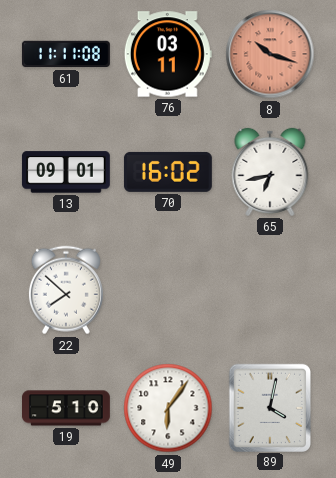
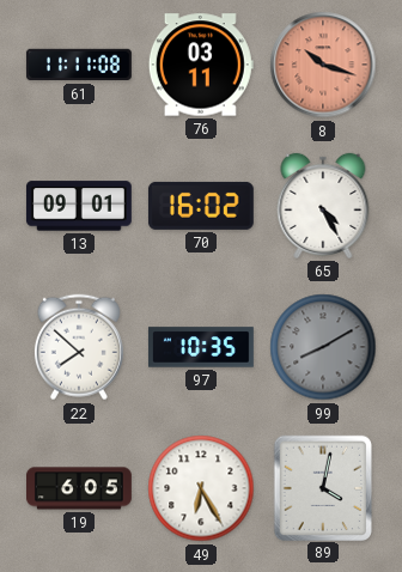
65: 6:43 -> 4:25 (323, 206)
97: none -> 10:35 (201, 347)
99: none -> 8:10 (323, 347)
19: 5:10 -> 6:05 (80, 488)
49: 6:06 -> 6:25 (201, 488)
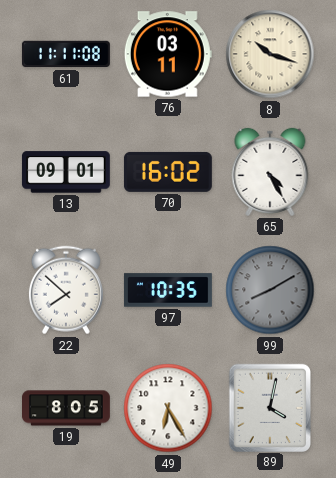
8 dial: salmon -> cream (270, 54)
19: 6:05 -> 8:05 (67, 408)
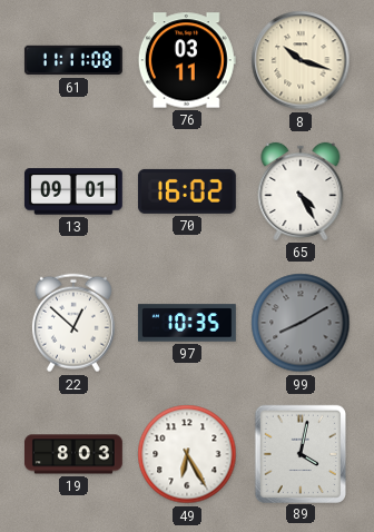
22: 7:52 -> 12:52 (73, 323)
19: 8:05 -> 8:03 (75, 454)
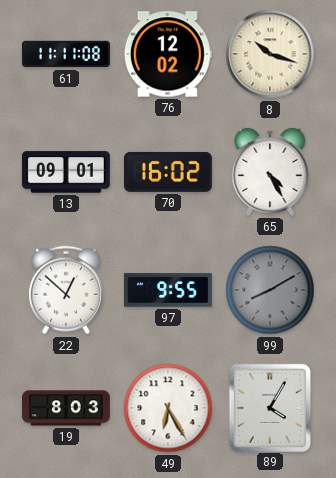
76: 03:11 -> 12:02 (168, 54)
97: 10:35 -> 9:55 (168, 290)
89: 4:02 -> 4:05 (269, 407)
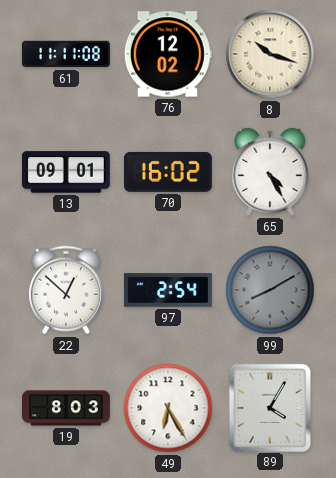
97: 9:55 -> 2:54 (168, 290)
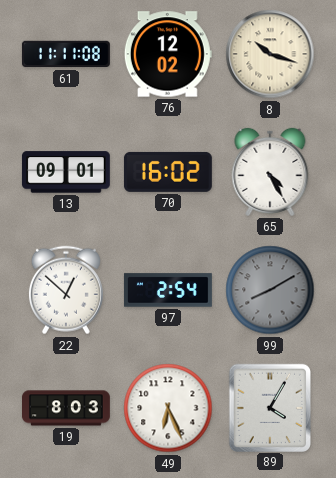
49: 6:25 -> 6:26 (168, 408)
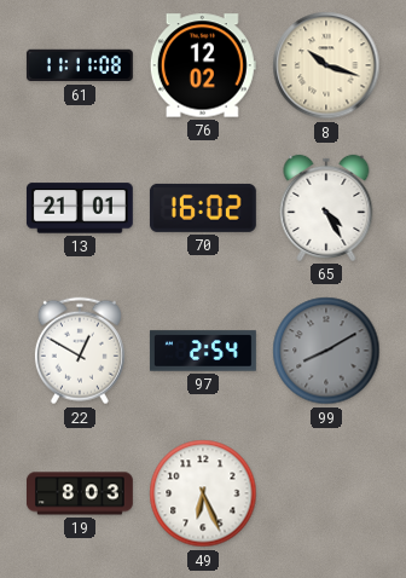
13: 09:01 -> 21:01 (80, 208)
22: 12:52 -> 12:50 (80, 351)
89: 4:05 -> none (269, 407)
